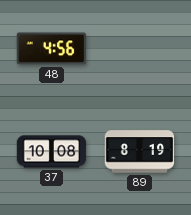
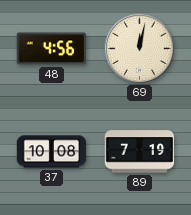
69: none -> 12:02 (139, 48)
89: 8:19 -> 7:19 (140, 152)
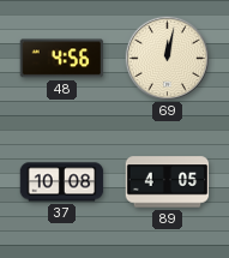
89: 7:19 -> 4:05 (168, 182)
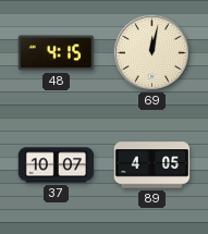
48: 4:56 -> 4:15 (57, 53)
37: 10:08 -> 10:07 (57, 165)
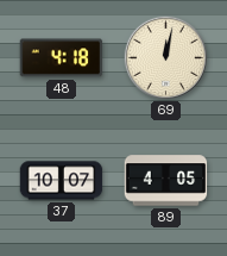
48: 4:15 -> 4:18 (62, 58)
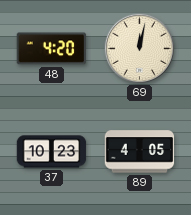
48: 4:18 -> 4:20 (52, 49)
37: 10:07 -> 10:23 (52, 152)
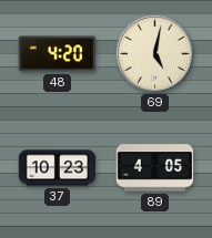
69: 12:02 -> 5:02 (154, 53)
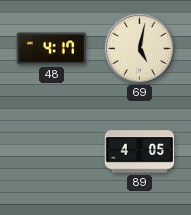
48: 4:20 -> 4:17 (52, 49)
37: 10:23 -> none (58, 168)
